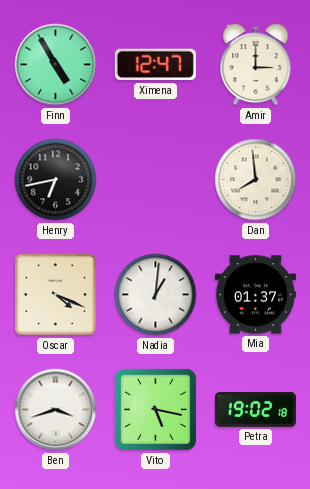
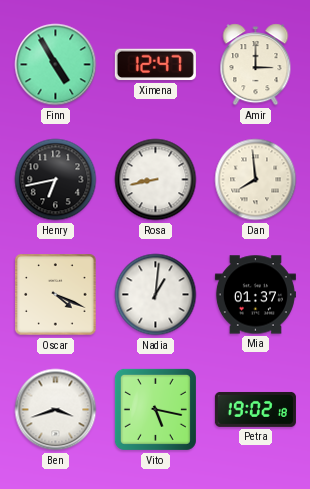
Rosa: none -> 8:43 (156, 180)
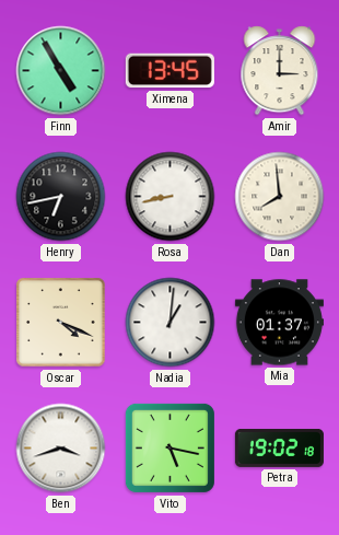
Ximena: 12:47 -> 13:45 (169, 71)
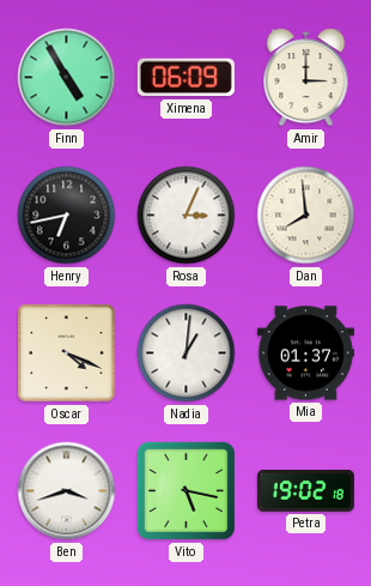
Ximena: 13:45 -> 06:09 (185, 78)
Rosa: 8:43 -> 3:04 (187, 216)
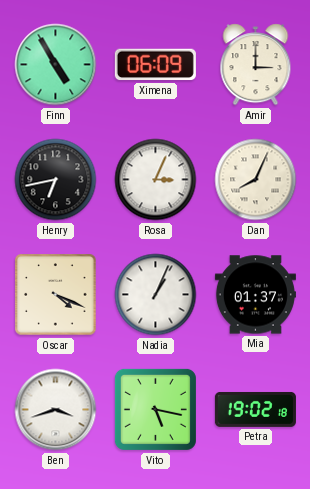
Dan: 7:59 -> 8:04 (256, 180)
Nadia: 1:01 -> 1:04 (156, 295)
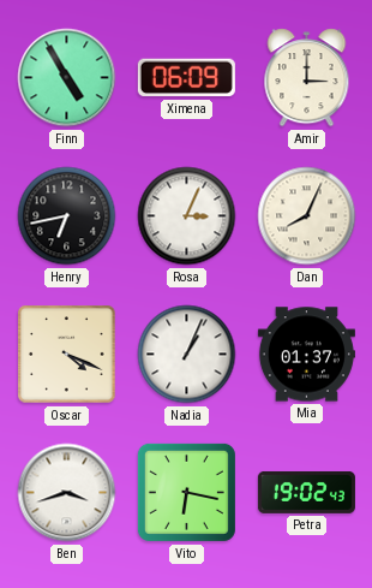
Vito: 5:17 -> 6:17 (186, 492)
Petra: 19:02:18 -> 19:02:43 (306, 492)
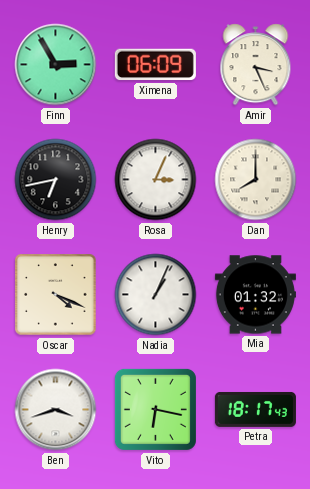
Finn: 4:55 -> 2:55 (56, 65)
Amir: 3:00 -> 3:26 (256, 65)
Dan: 8:04 -> 8:00 (256, 180)
Mia: 01:37 -> 01:32 (255, 295)
Petra: 19:02 -> 18:17 (255, 409)
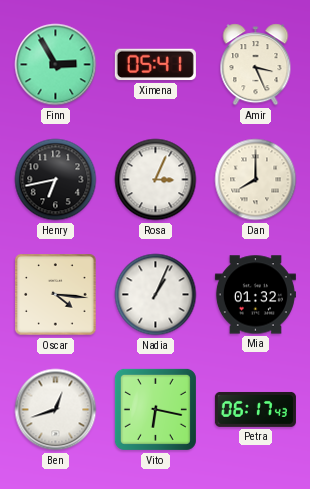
Ximena: 06:09 -> 05:41 (155, 65)
Oscar: 4:19 -> 4:16 (56, 295)
Ben: 3:42 -> 12:42 (56, 410)
Petra: 18:17 -> 06:17 (255, 409)
